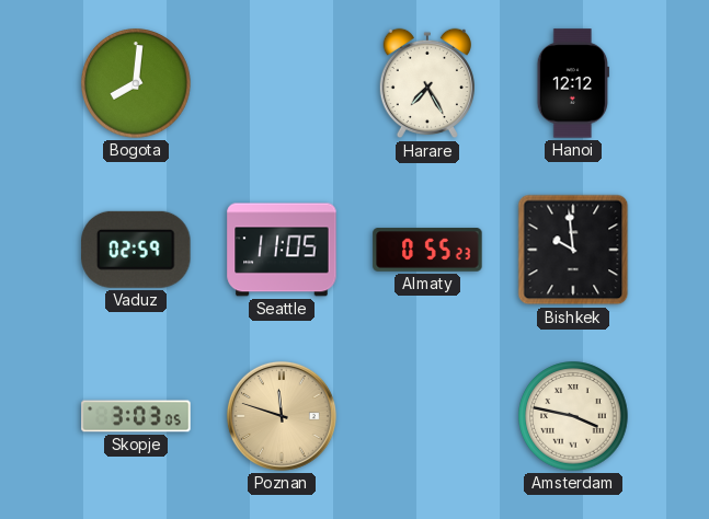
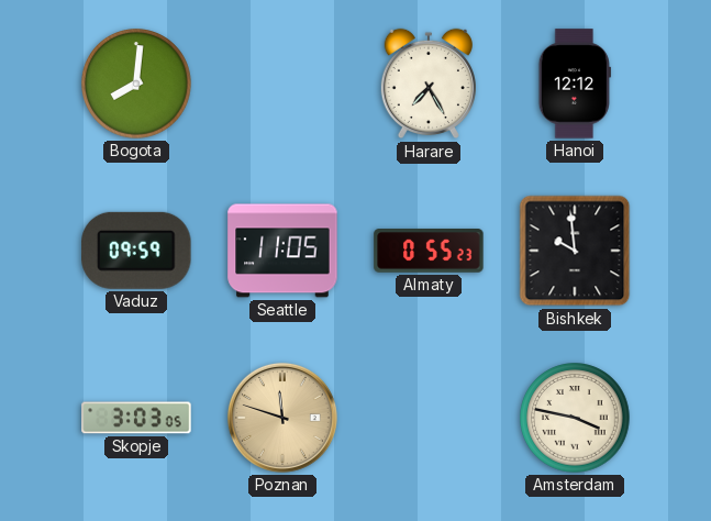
Vaduz: 02:59 -> 09:59 (136, 251)
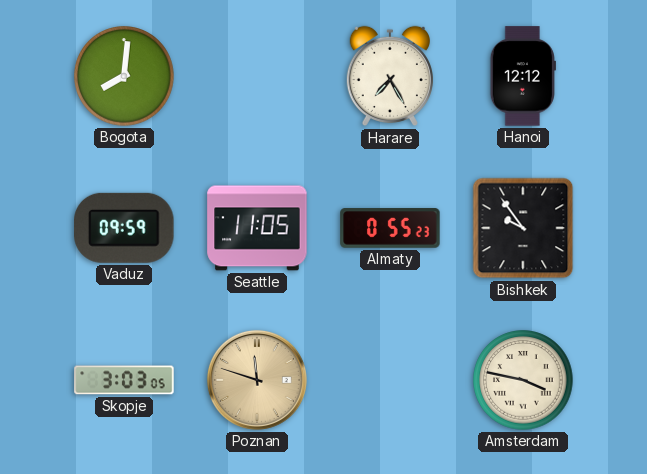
Bishkek: 9:59 -> 9:54 (523, 228)
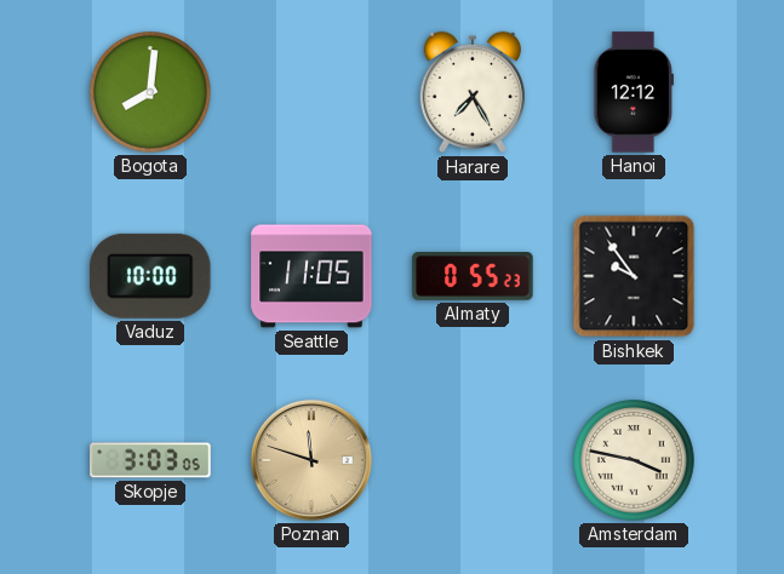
Vaduz: 09:59 -> 10:00 (150, 276)
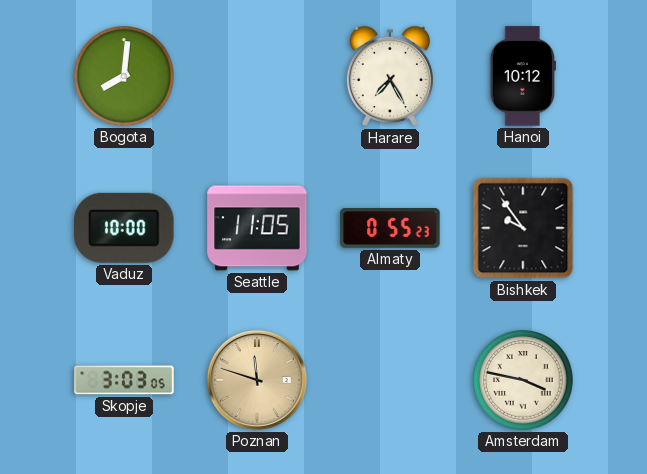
Hanoi: 12:12 -> 10:12 (523, 76)
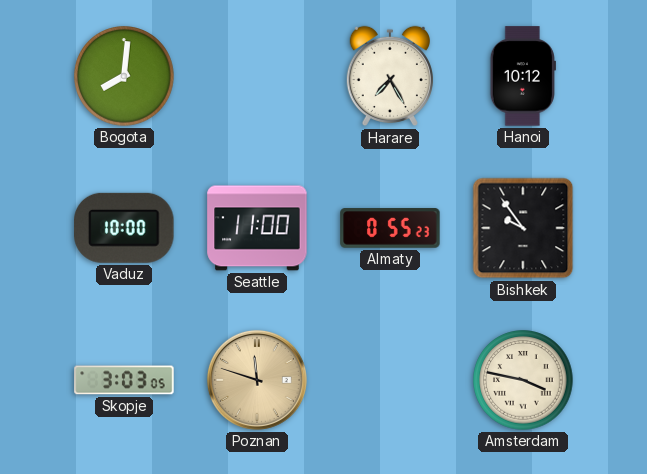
Seattle: 11:05 -> 11:00 (257, 228)
